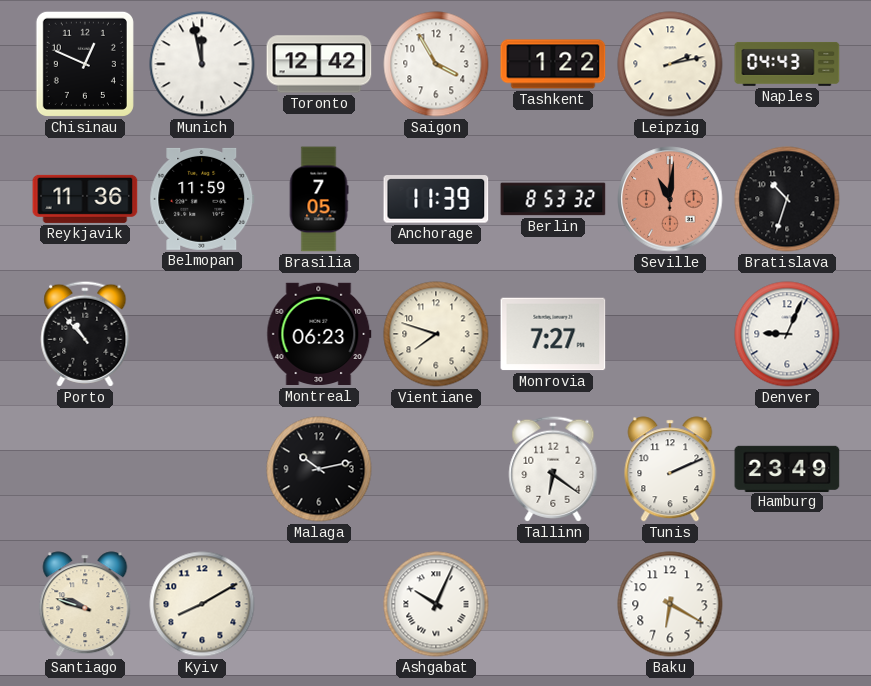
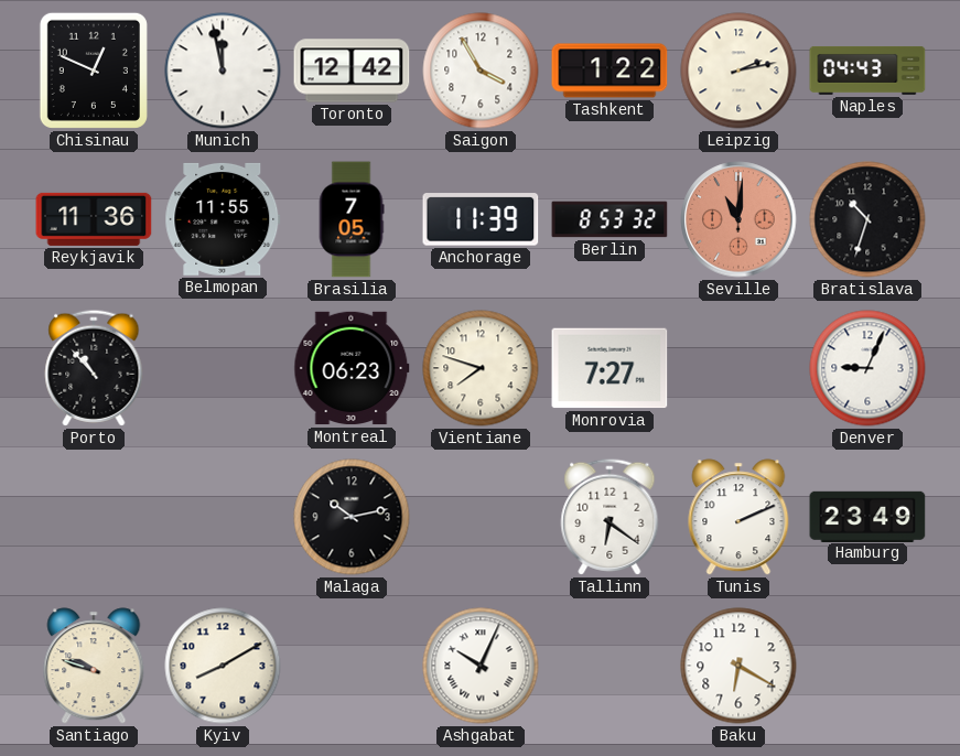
Belmopan: 11:59 -> 11:55 (223, 219)
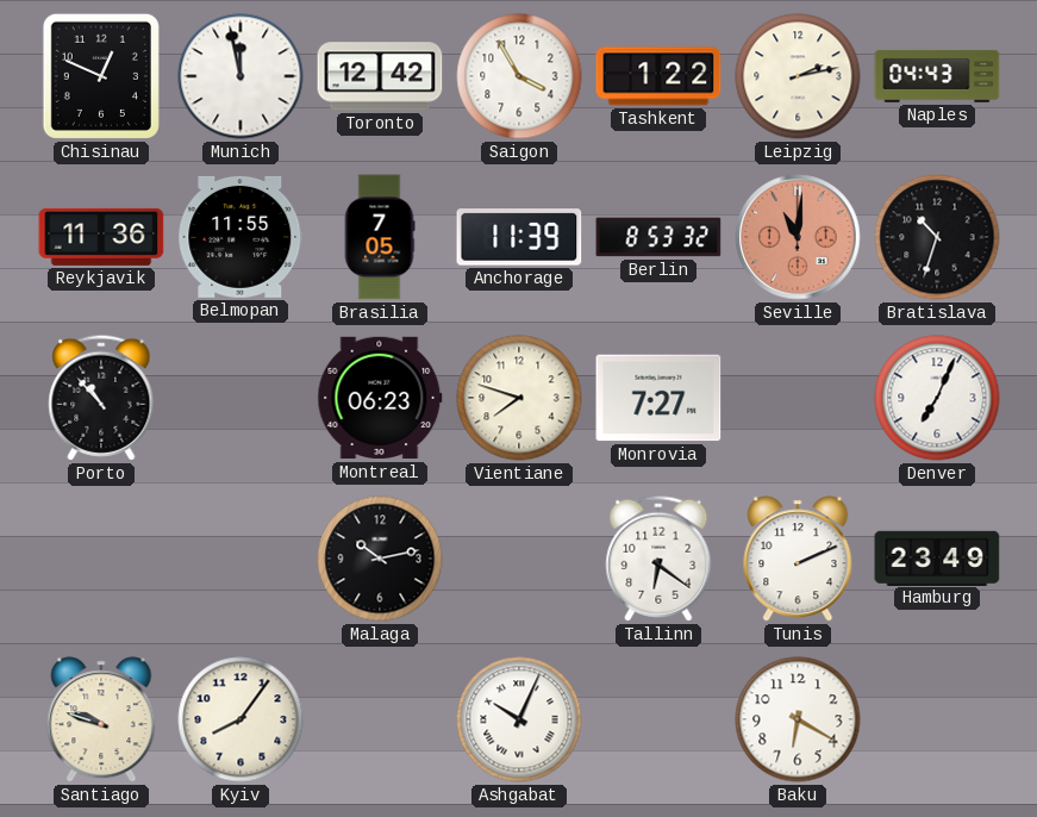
Denver: 9:04 -> 7:04 (937, 398)
Kyiv: 8:10 -> 8:06 (240, 719)
